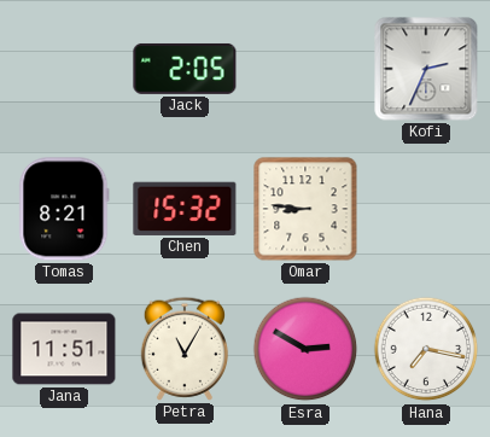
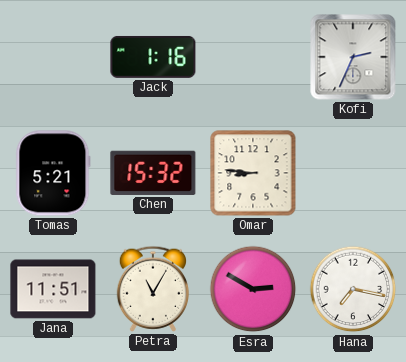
Jack: 2:05 -> 1:16 (153, 57)
Tomas: 8:21 -> 5:21 (53, 173)
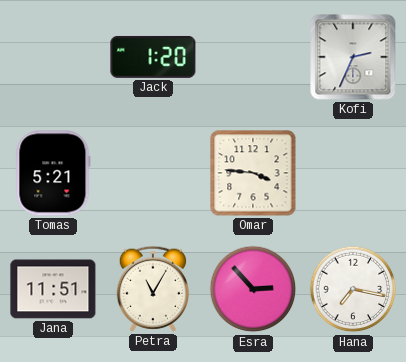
Jack: 1:16 -> 1:20 (153, 57)
Chen: 15:32 -> none (153, 173)
Omar: 8:46 -> 3:46 (253, 173)
Esra: 2:50 -> 2:53 (253, 289)
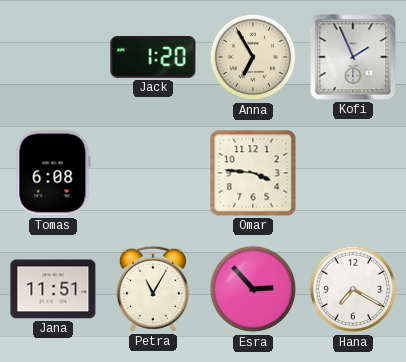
Anna: none -> 6:55 (253, 57)
Kofi: 2:34 -> 1:56 (353, 57)
Tomas: 5:21 -> 6:08 (53, 173)
Hana: 7:17 -> 7:20 (353, 289)
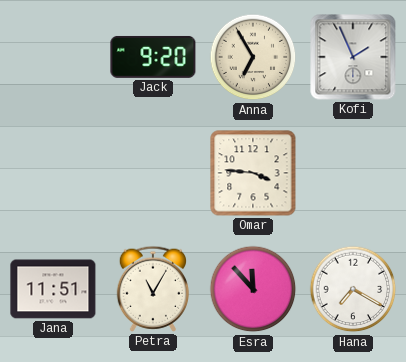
Jack: 1:20 -> 9:20 (153, 57)
Tomas: 6:08 -> none (53, 173)
Esra: 2:53 -> 11:53 (253, 289)
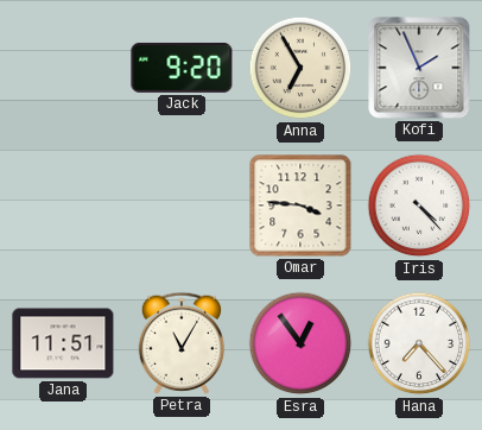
Iris: none -> 4:23 (419, 205)
Esra: 11:53 -> 12:54 (300, 343)
Hana: 7:20 -> 7:23 (419, 343)
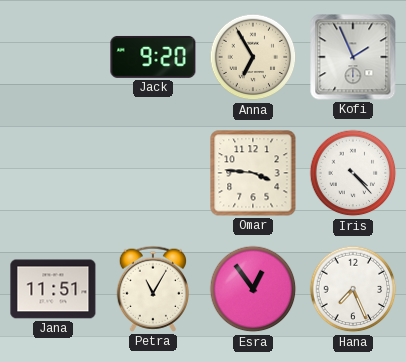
Hana: 7:23 -> 7:26 (353, 289)
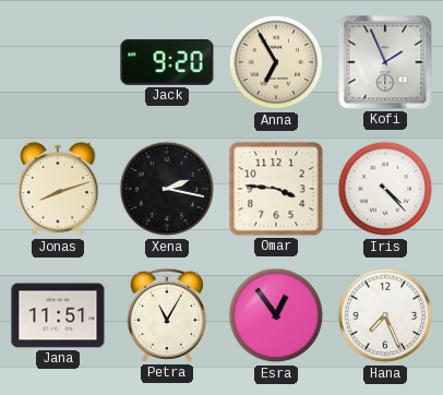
Jonas: none -> 8:12 (58, 189)
Xena: none -> 2:17 (167, 189)
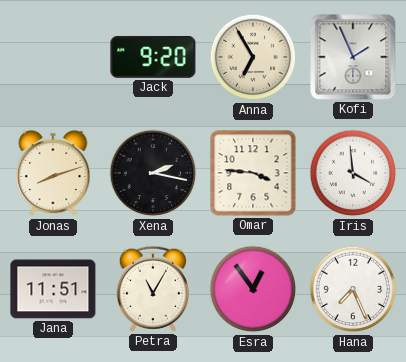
Iris: 4:23 -> 3:59 (353, 173)
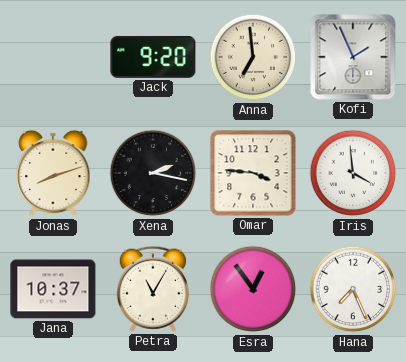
Anna: 6:55 -> 6:59 (253, 57)
Jana: 11:51 -> 10:37 (53, 289)
